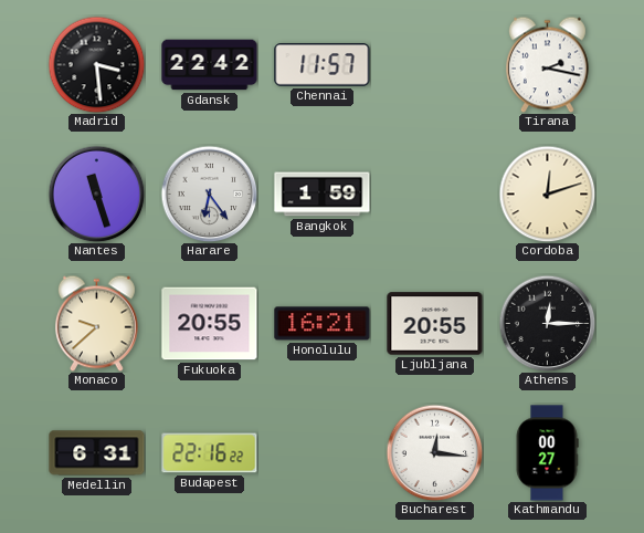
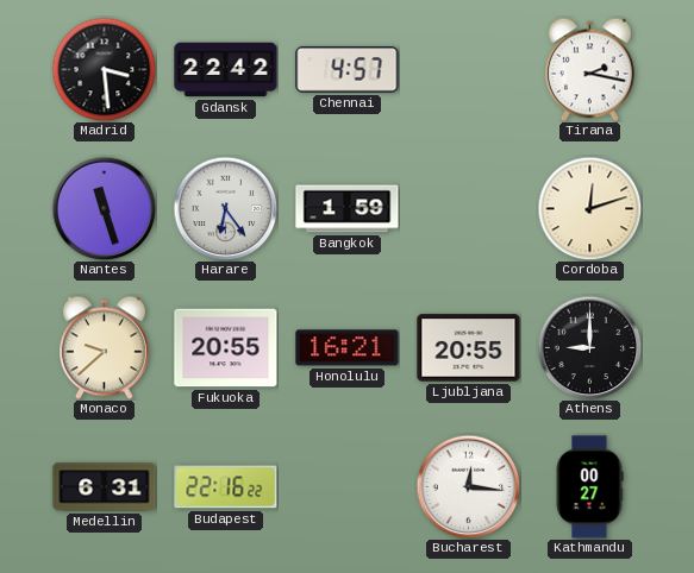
Chennai: 11:57 -> 4:57 (348, 70)
Athens: 12:15 -> 9:00 (589, 347)
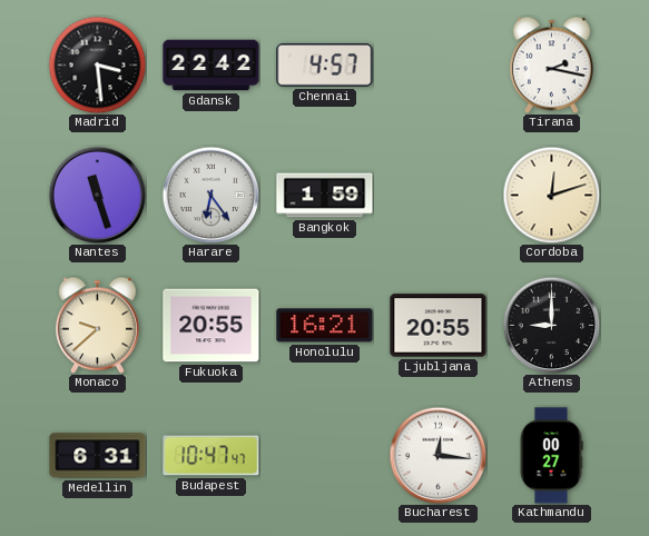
Budapest: 22:16 -> 10:47 (212, 456)
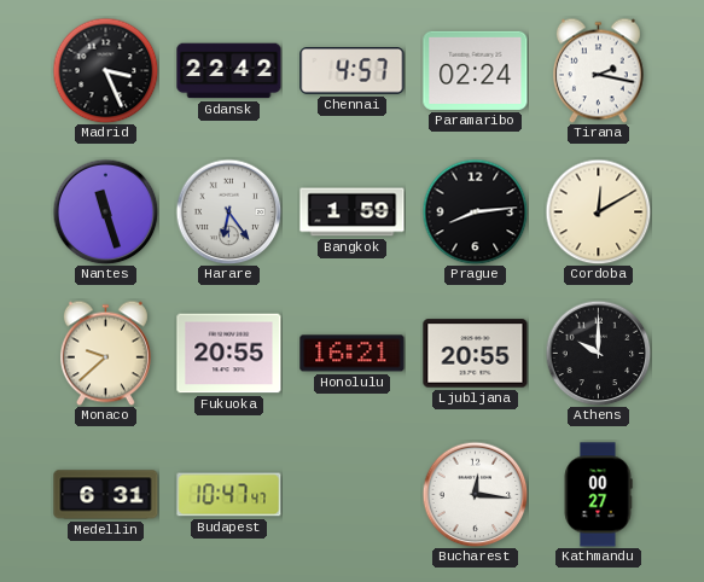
Madrid: 3:29 -> 3:26 (105, 70)
Paramaribo: none -> 02:24 (476, 70)
Prague: none -> 8:14 (475, 211)
Cordoba: 12:12 -> 12:10 (598, 211)
Athens: 9:00 -> 10:00 (598, 353)
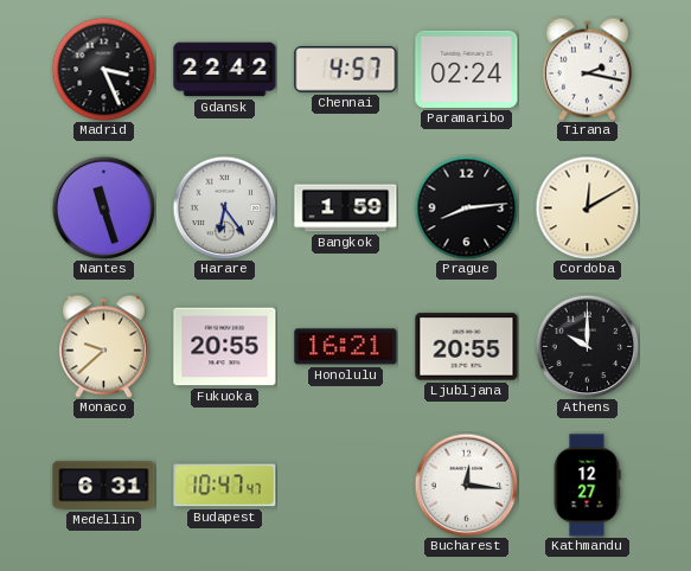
Kathmandu: 00:27 -> 12:27 (587, 486)
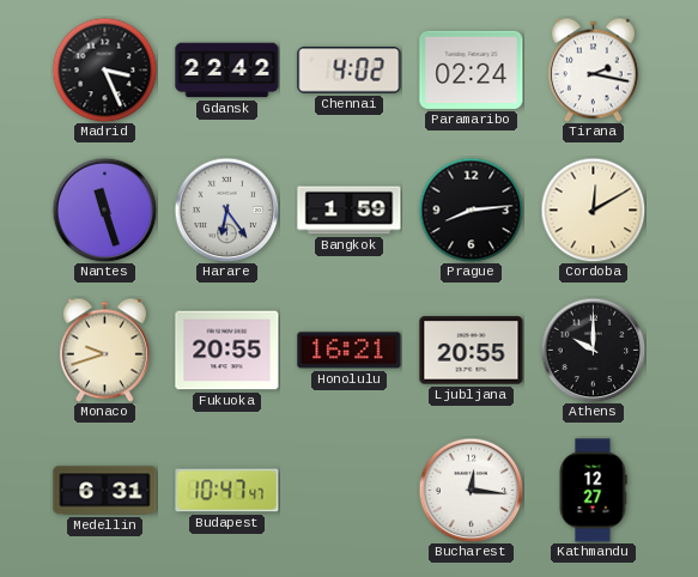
Chennai: 4:57 -> 4:02 (350, 71)
Monaco: 9:38 -> 9:42 (104, 350)
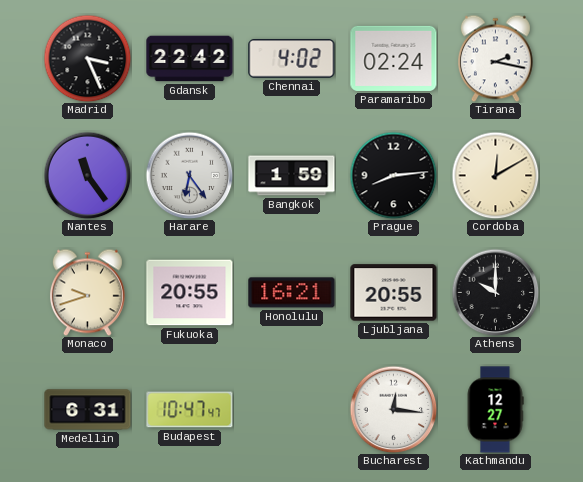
Nantes: 11:27 -> 11:24 (87, 175)
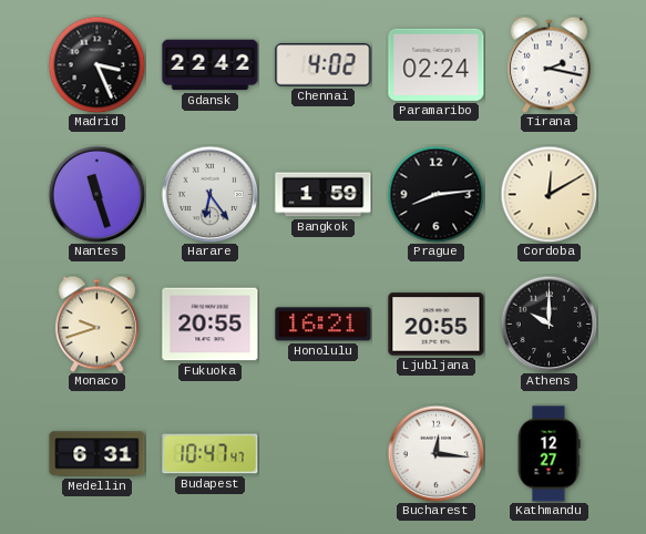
Nantes: 11:24 -> 11:27 (96, 194)
